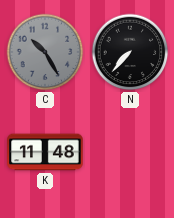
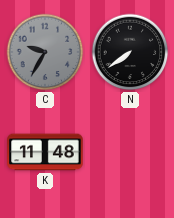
C: 10:25 -> 9:35 (45, 52)
N: 7:37 -> 7:39 (130, 52)
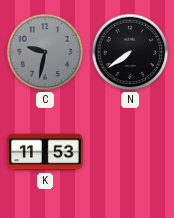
C: 9:35 -> 9:32 (45, 52)
K: 11:48 -> 11:53 (45, 152)
